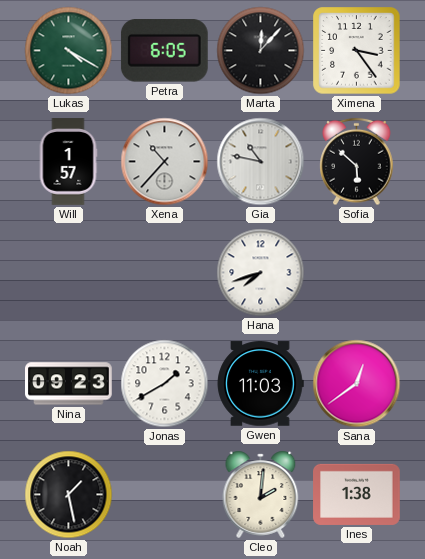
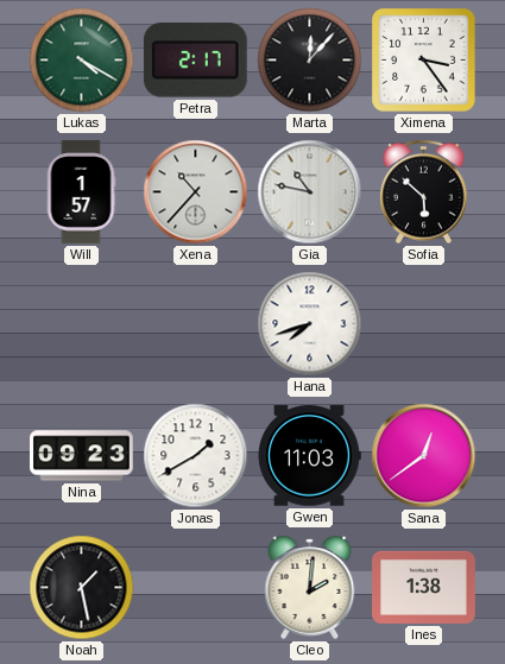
Petra: 6:05 -> 2:17 (195, 61)
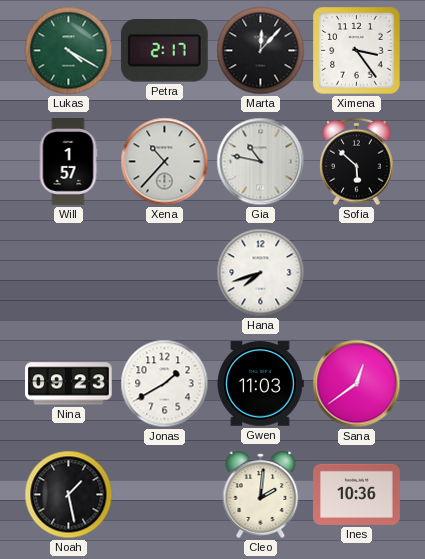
Ines: 1:38 -> 10:36 (357, 494)
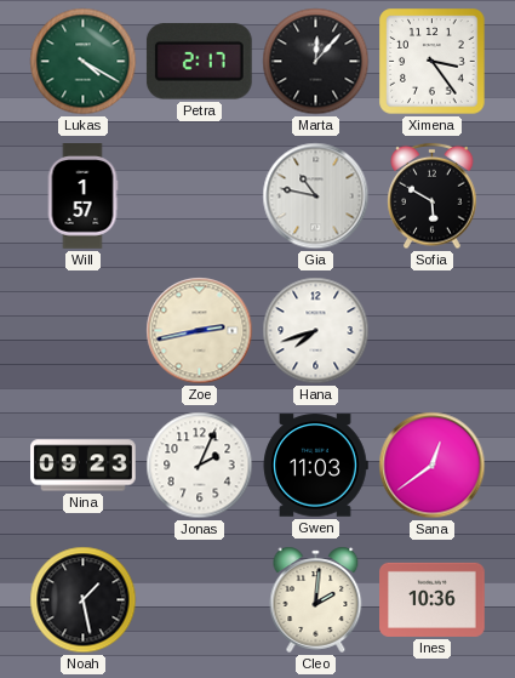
Xena: 10:37 -> none (165, 162)
Sofia: 5:52 -> 5:50 (433, 196)
Zoe: none -> 2:43 (200, 331)
Jonas: 1:40 -> 2:04 (200, 466)
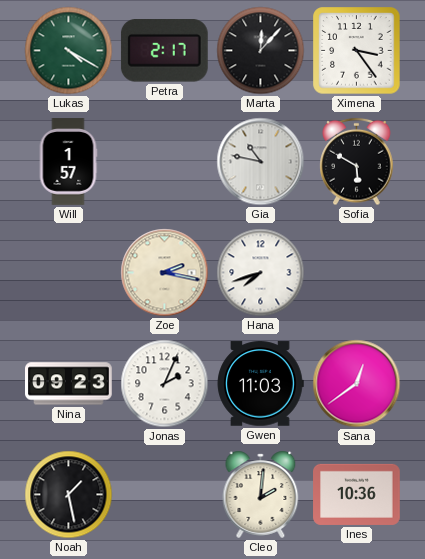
Zoe: 2:43 -> 2:17 (165, 273)
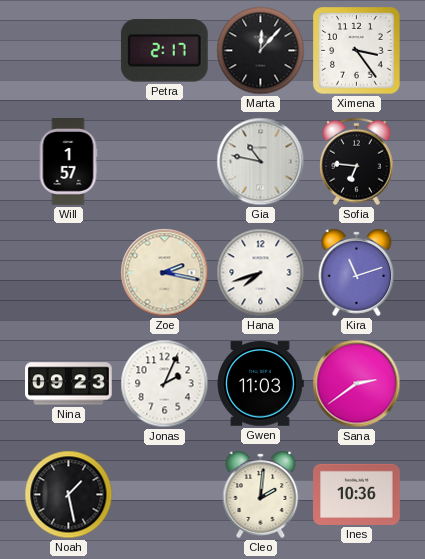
Lukas: 4:20 -> none (69, 51)
Sofia: 5:50 -> 6:46 (357, 162)
Kira: none -> 11:12 (357, 272)
Sana: 12:39 -> 2:39 (357, 384)
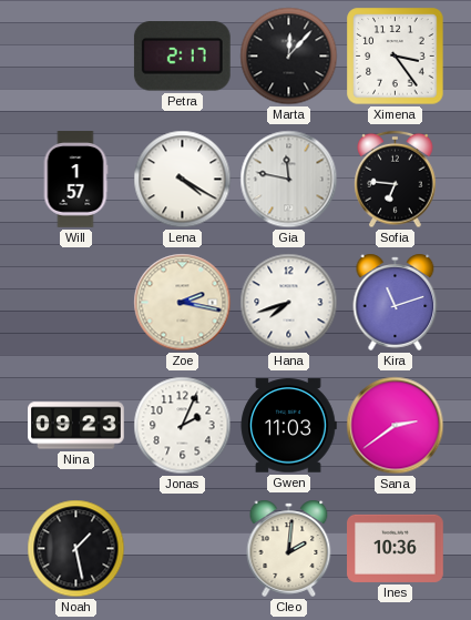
Lena: none -> 4:20 (183, 180)
Gia: 10:47 -> 11:47 (289, 180)
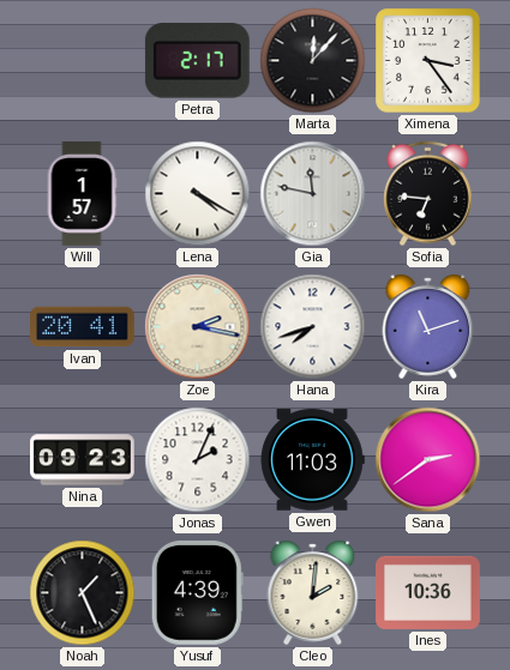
Ivan: none -> 20:41 (83, 327)
Noah: 1:28 -> 1:26 (83, 593)
Yusuf: none -> 4:39 (197, 593)
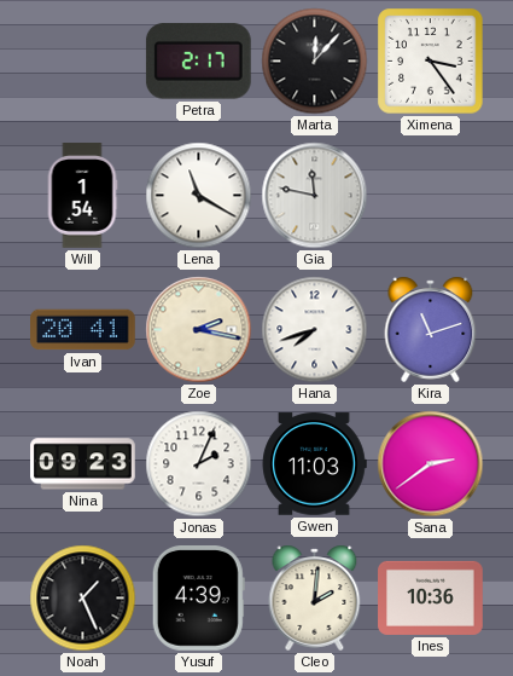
Will: 1:57 -> 1:54 (82, 196)
Lena: 4:20 -> 11:20 (199, 196)
Sofia: 6:46 -> none (428, 194)
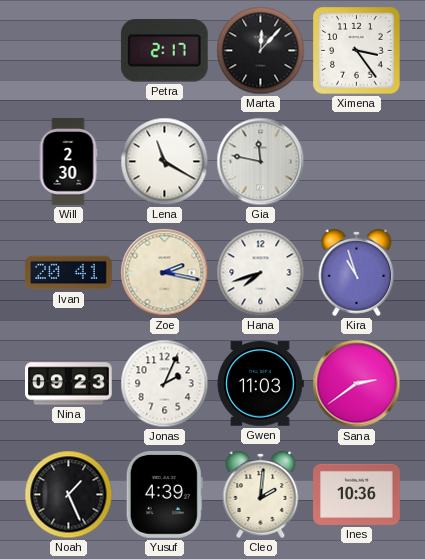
Will: 1:54 -> 2:30 (68, 162)
Kira: 11:12 -> 10:57 (357, 272)
